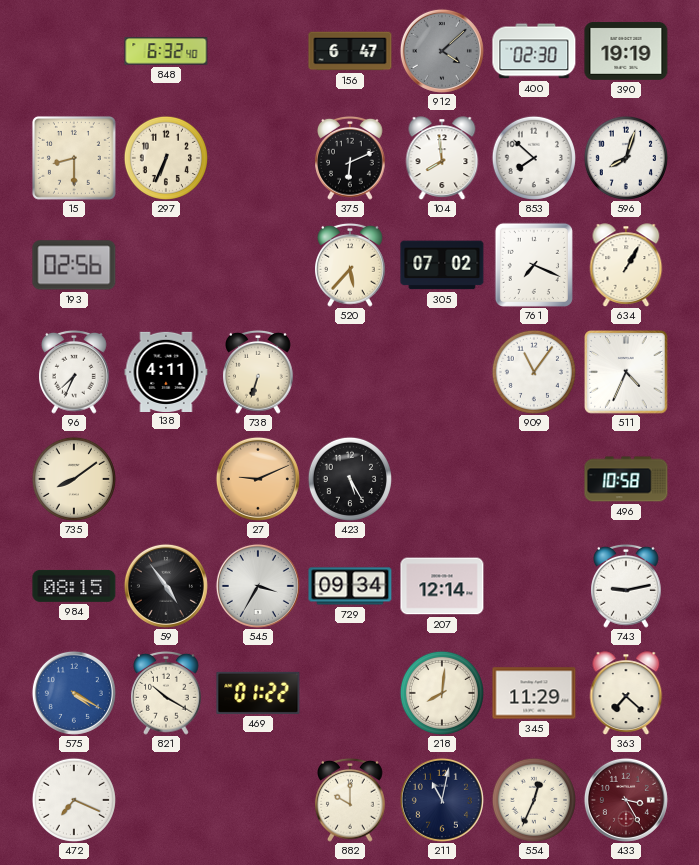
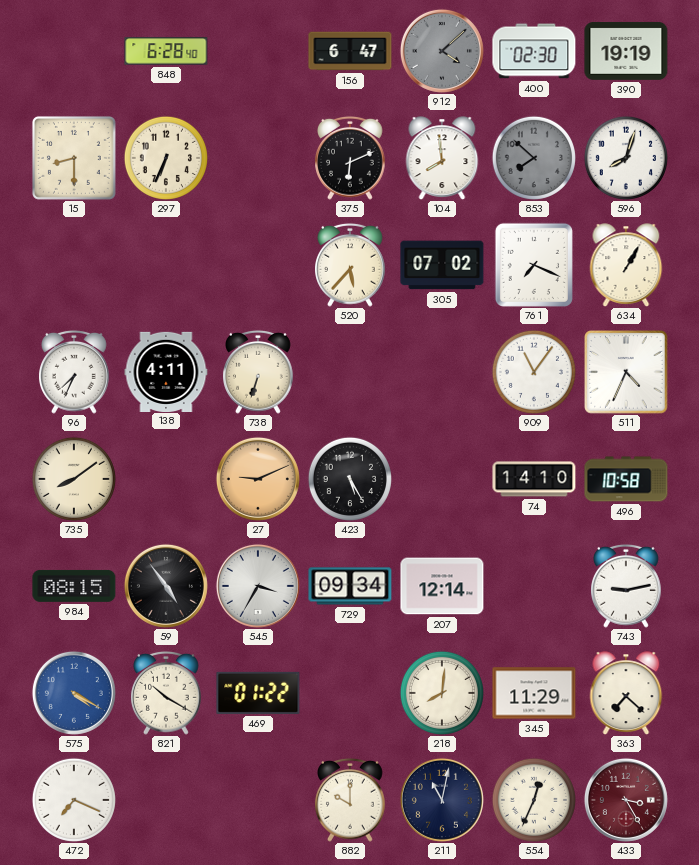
848: 6:32 -> 6:28 (166, 51)
853 dial: white -> grey (534, 158)
193: 02:56 -> none (74, 265)
74: none -> 14:10 (534, 479)
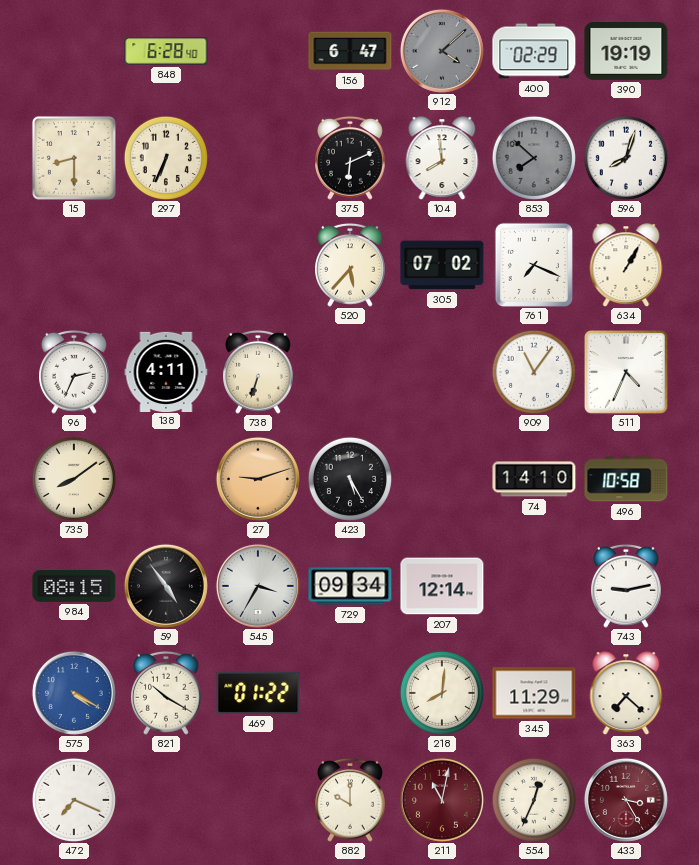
400: 02:30 -> 02:29 (534, 51)
96: 7:34 -> 2:34 (75, 372)
27: 9:11 -> 9:12 (258, 479)
211 dial: navy -> burgundy (442, 800)
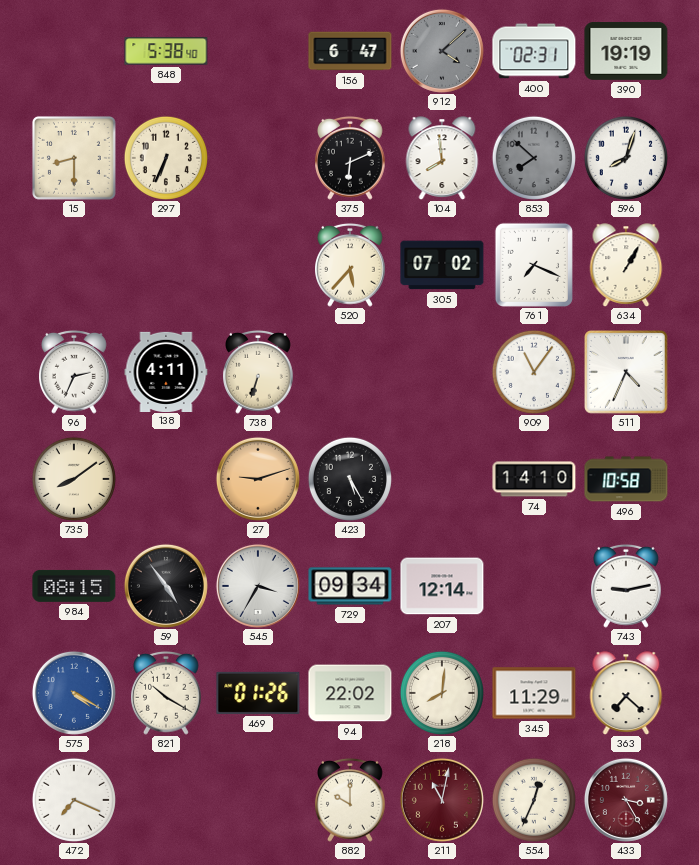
848: 6:28 -> 5:38 (166, 51)
400: 02:29 -> 02:31 (534, 51)
469: 01:22 -> 01:26 (258, 693)
94: none -> 22:02 (350, 693)
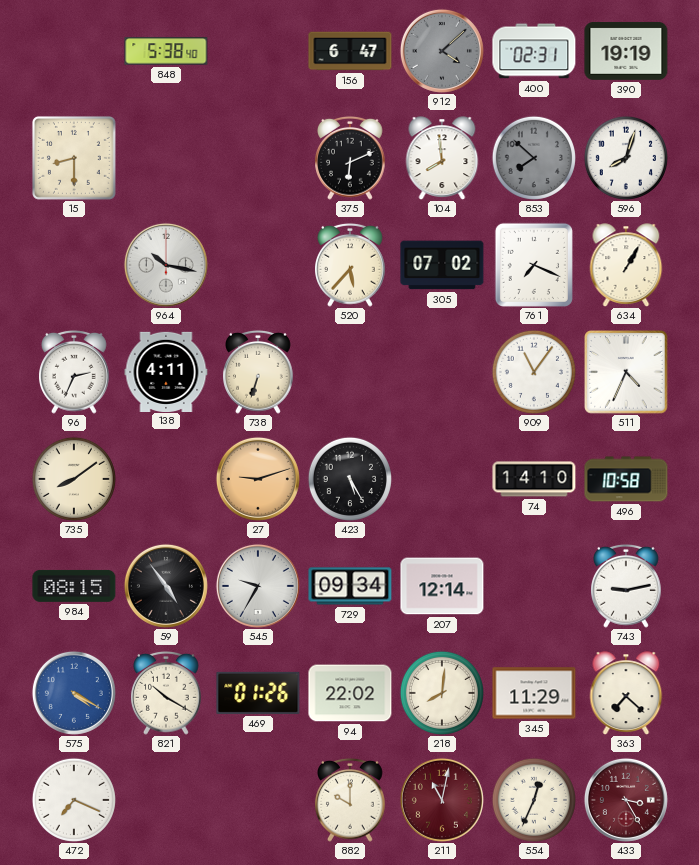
297: 6:34 -> none (166, 158)
964: none -> 10:17 (166, 265)
545: 3:35 -> 9:35 (258, 586)
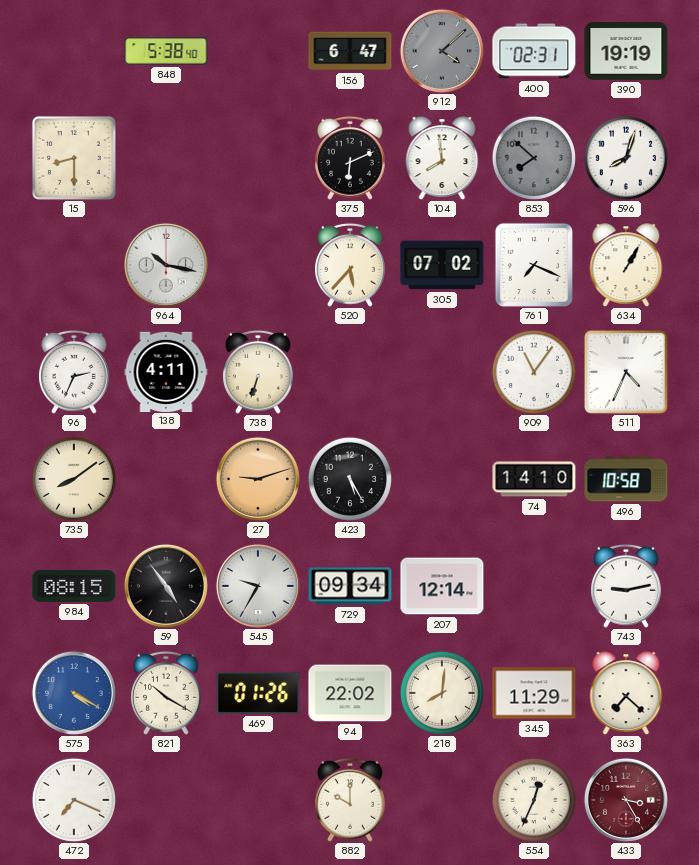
211: 11:02 -> none (442, 800)
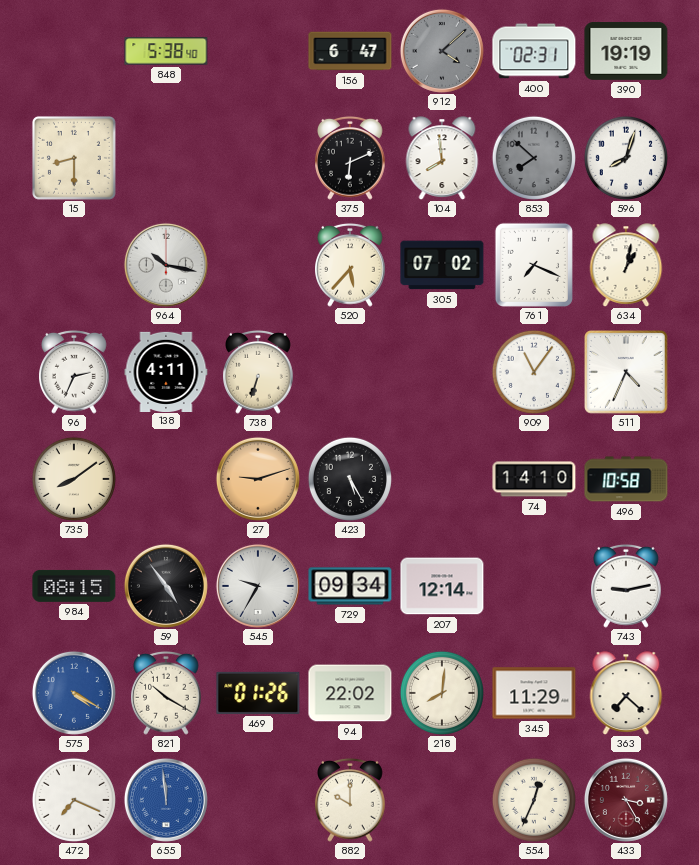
634: 1:05 -> 1:02 (626, 265)
655: none -> 11:59 (166, 800)
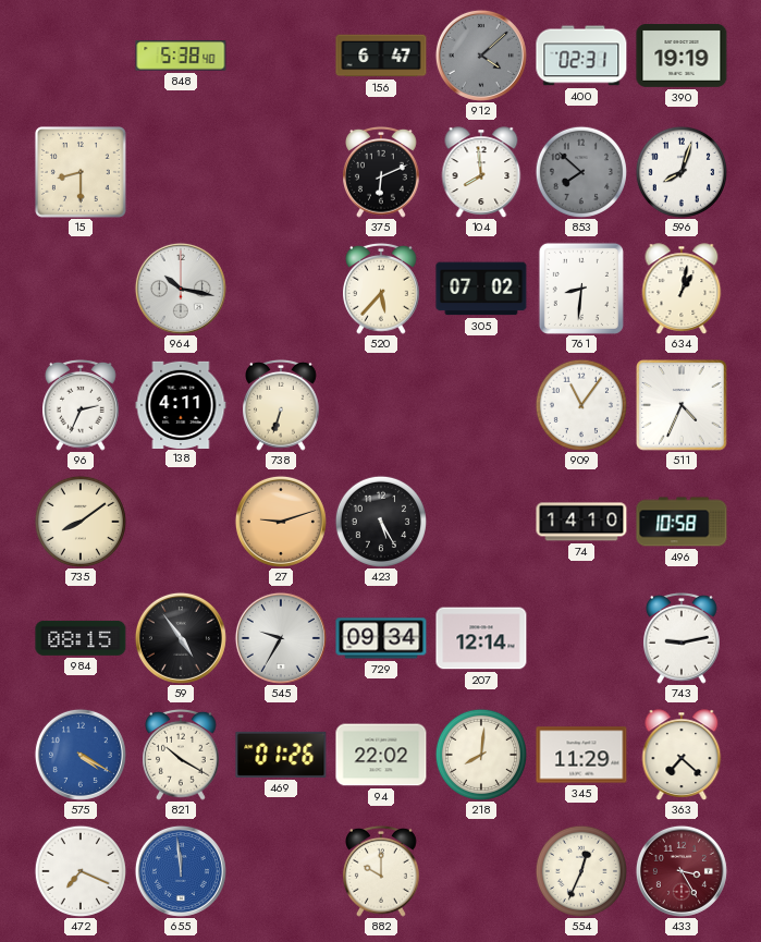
761: 7:19 -> 8:31 (581, 289)
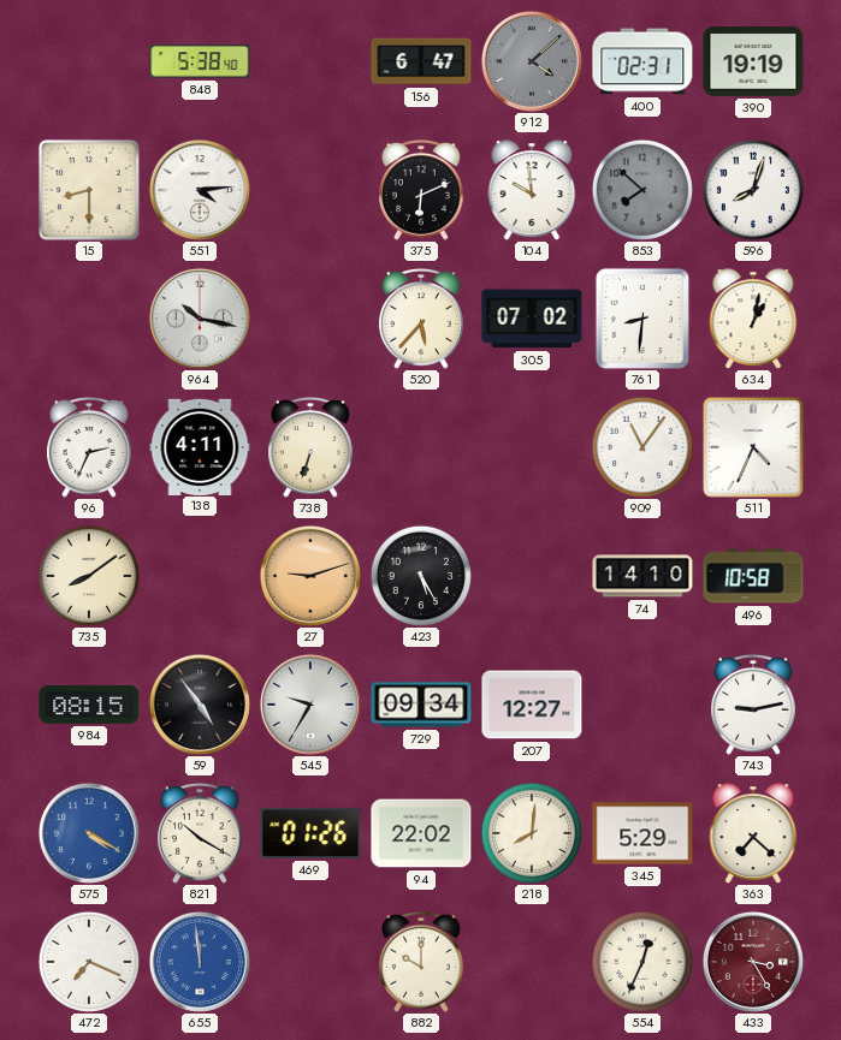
551: none -> 4:14 (200, 190)
104: 7:59 -> 9:59 (532, 190)
207: 12:14 -> 12:27 (532, 705)
345: 11:29 -> 5:29 (642, 833)
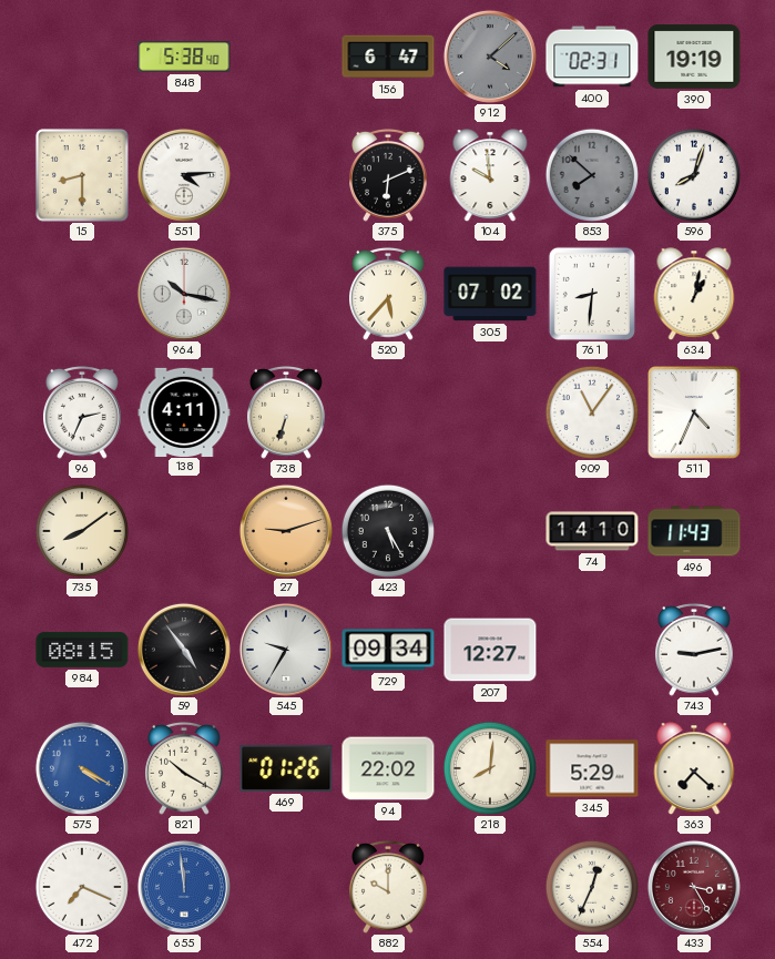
496: 10:58 -> 11:43 (694, 531)
